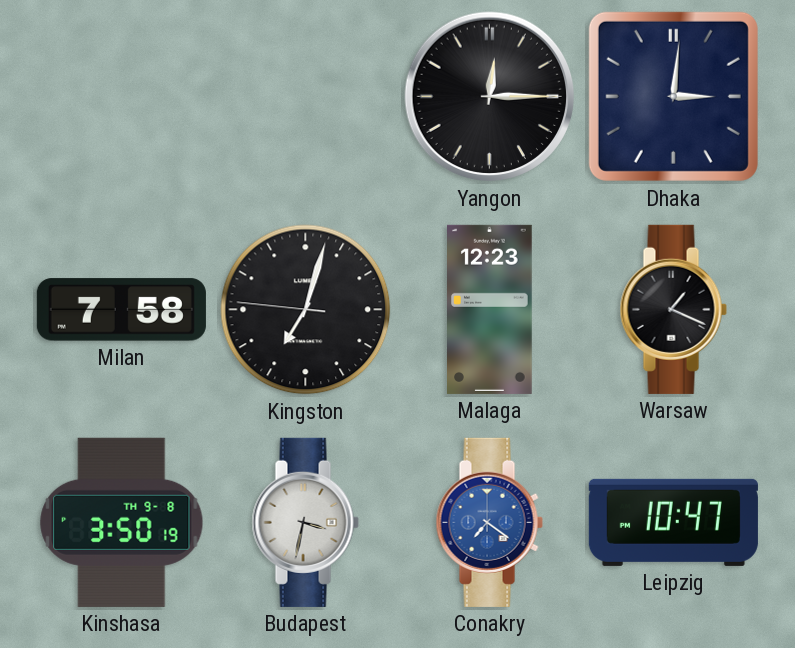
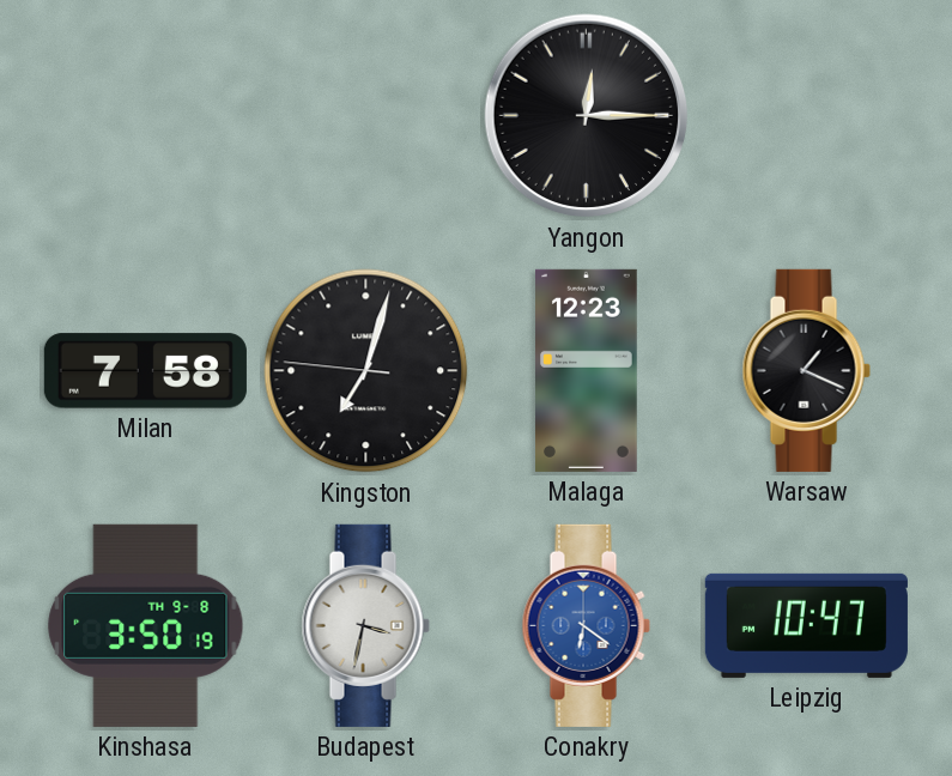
Dhaka: 3:01 -> none (673, 96)
Conakry: 7:21 -> 6:21 (586, 625)
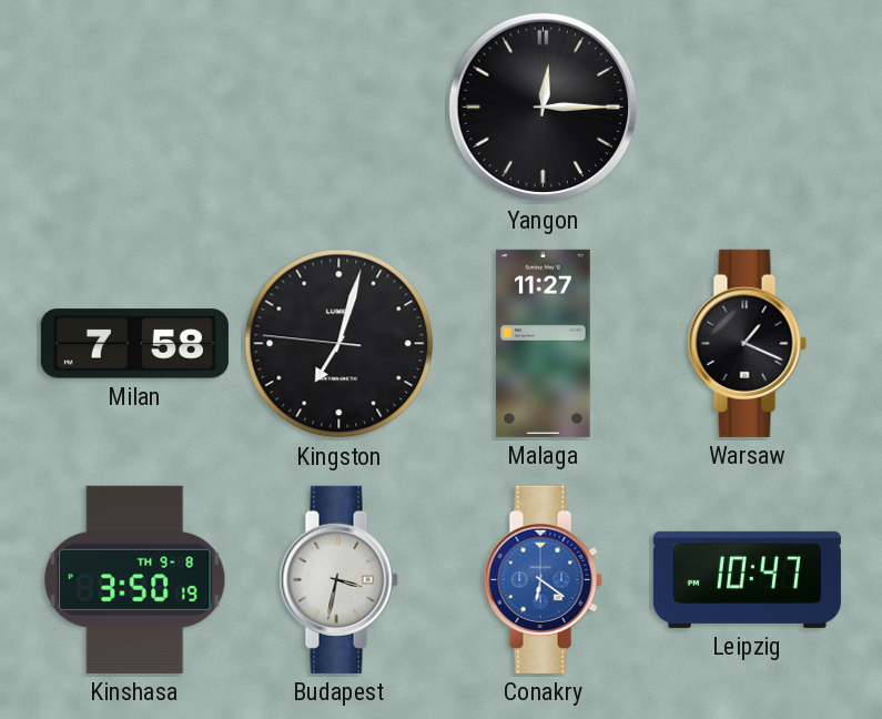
Malaga: 12:23 -> 11:27 (544, 343)
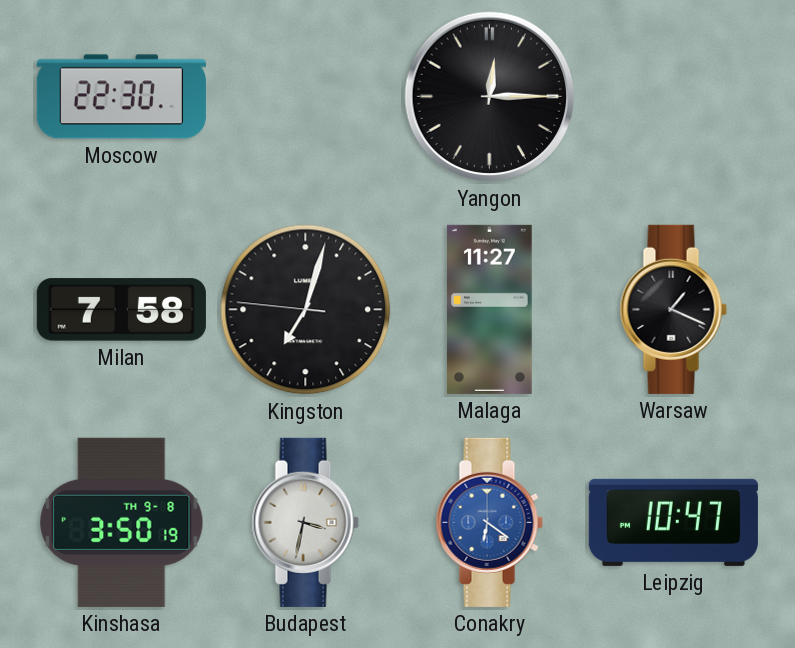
Moscow: none -> 22:30 (121, 97)
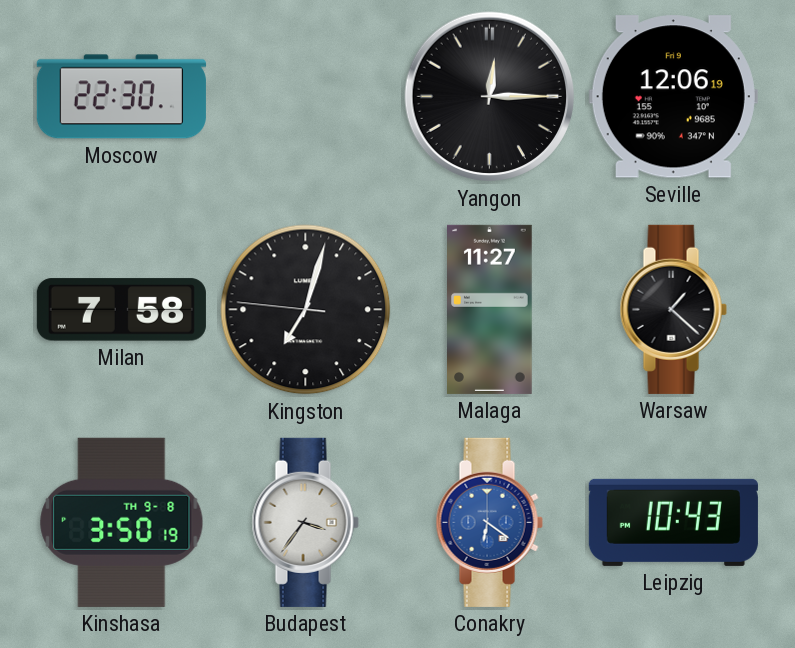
Seville: none -> 12:06 (673, 97)
Warsaw: 1:19 -> 1:22 (673, 309)
Budapest: 3:32 -> 3:36 (305, 522)
Leipzig: 10:47 -> 10:43 (673, 522)
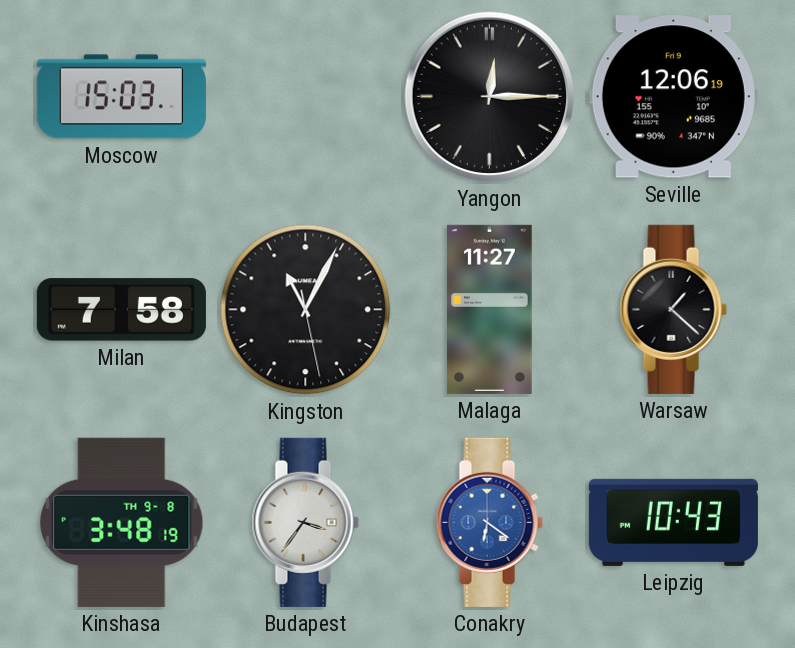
Moscow: 22:30 -> 15:03 (121, 97)
Kingston: 7:02 -> 11:04 (306, 310)
Kinshasa: 3:50 -> 3:48 (122, 522)
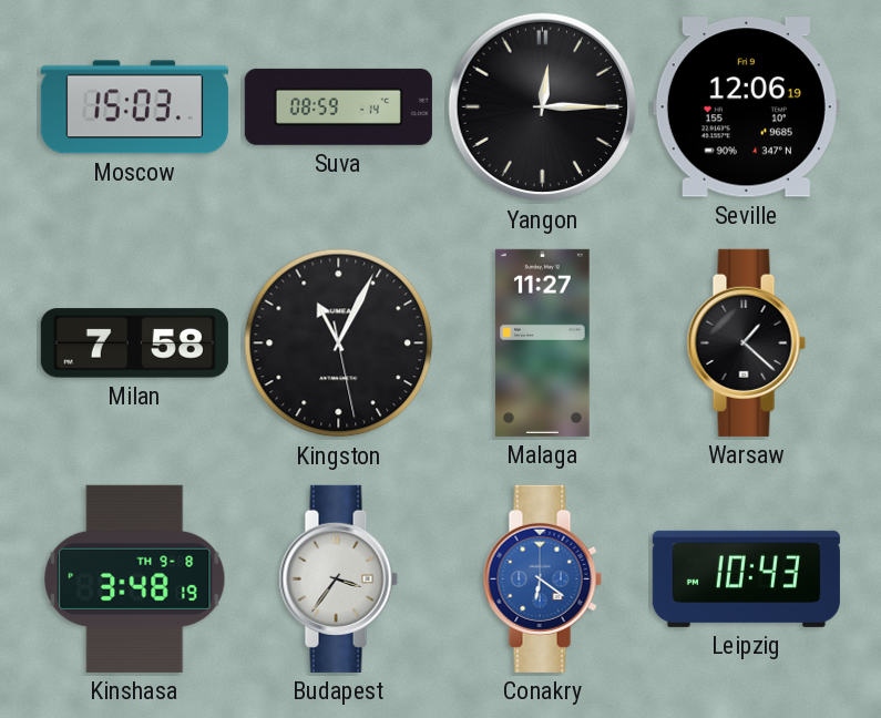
Suva: none -> 08:59 (338, 106)
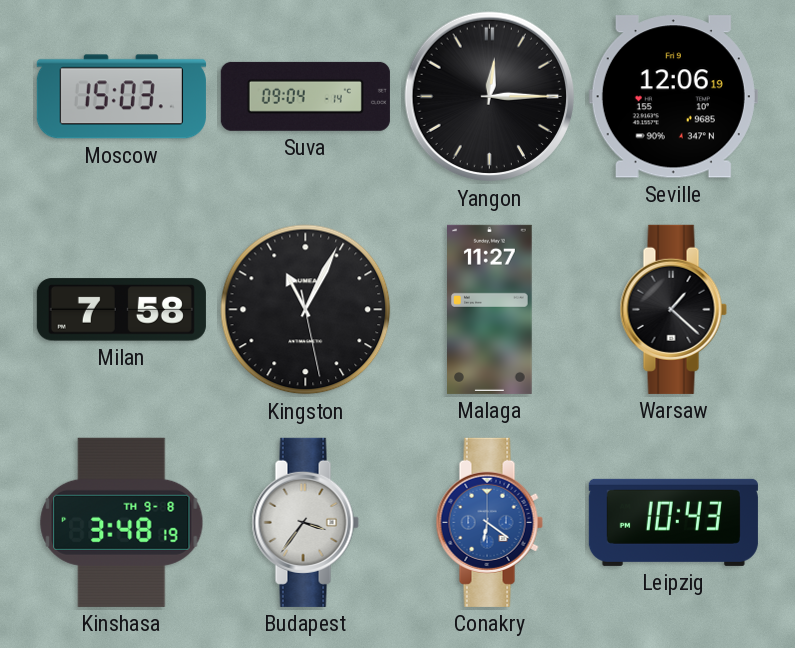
Suva: 08:59 -> 09:04 (305, 96)
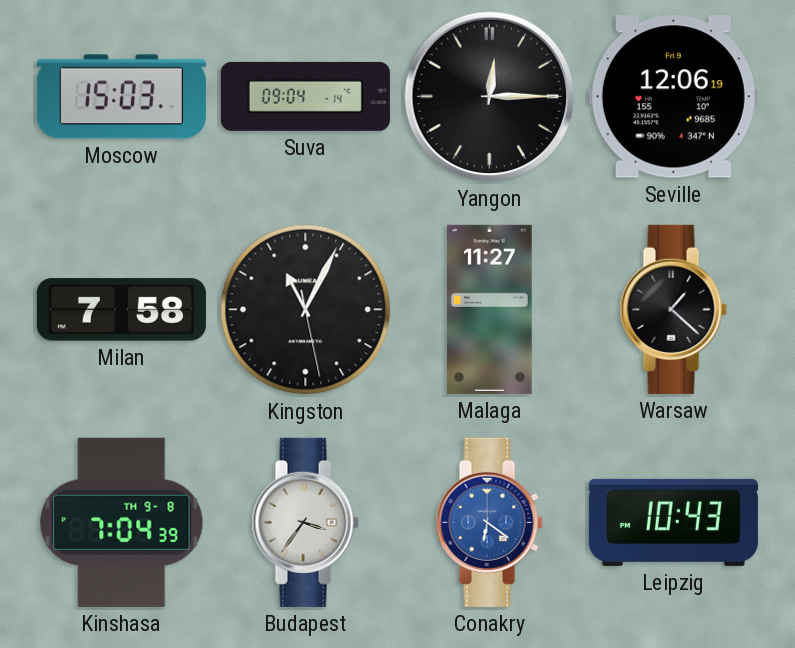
Kinshasa: 3:48 -> 7:04 (122, 522)
